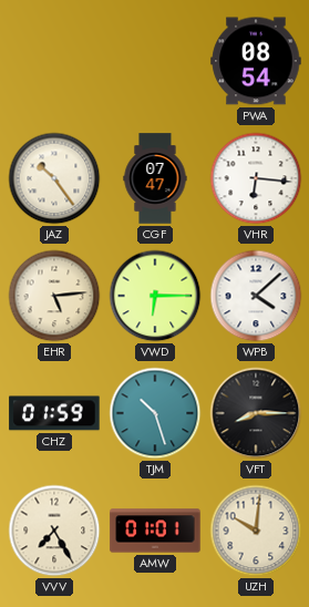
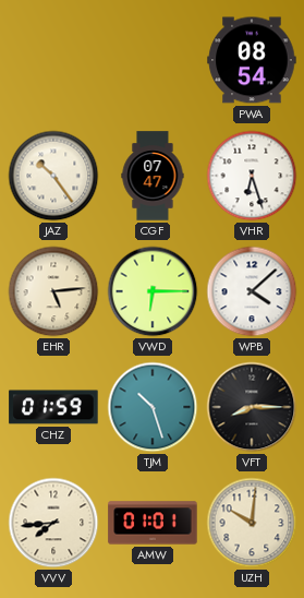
VHR: 6:16 -> 6:27 (252, 176)
VVV: 7:25 -> 7:44 (53, 523)
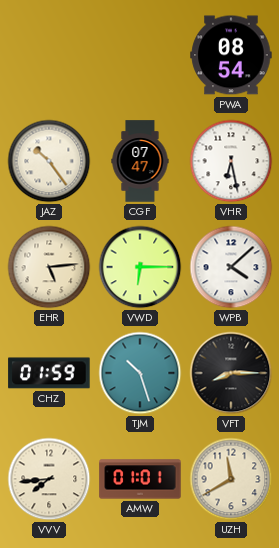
VHR: 6:27 -> 6:28 (231, 161)
UZH: 10:01 -> 11:40 (231, 479)
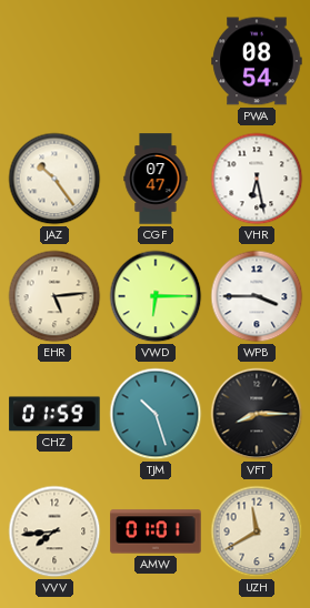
WPB: 4:08 -> 3:45 (257, 296)
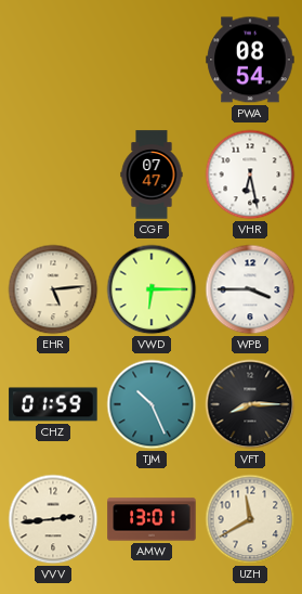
JAZ: 10:24 -> none (54, 179)
TJM: 10:27 -> 10:26 (152, 404)
VVV: 7:44 -> 2:44 (53, 519)
AMW: 01:01 -> 13:01 (152, 519)
